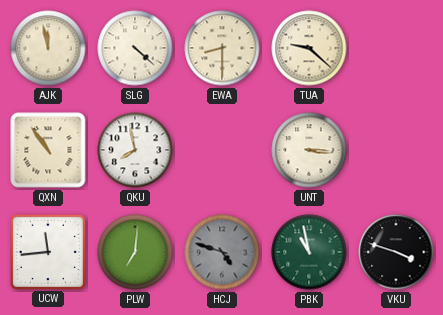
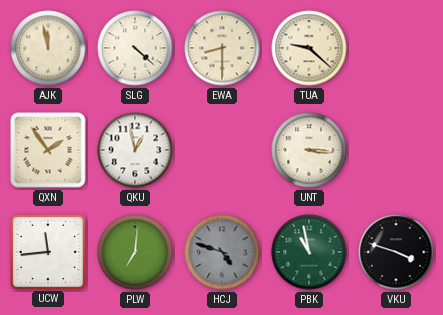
QXN: 10:54 -> 1:54 (48, 150)
QKU: 7:58 -> 12:58 (135, 150)
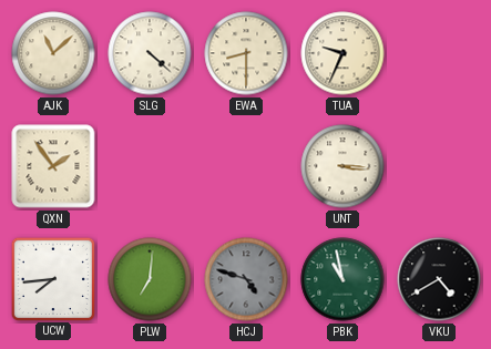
AJK: 11:58 -> 11:08 (53, 53)
TUA: 9:22 -> 9:34 (342, 53)
QKU: 12:58 -> none (135, 150)
UCW: 11:44 -> 7:44 (52, 278)
VKU: 3:48 -> 4:40 (439, 279)
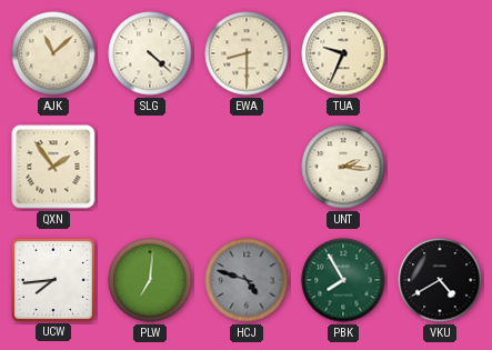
UNT: 3:16 -> 2:16 (343, 167)
PBK: 10:58 -> 7:55 (343, 280)
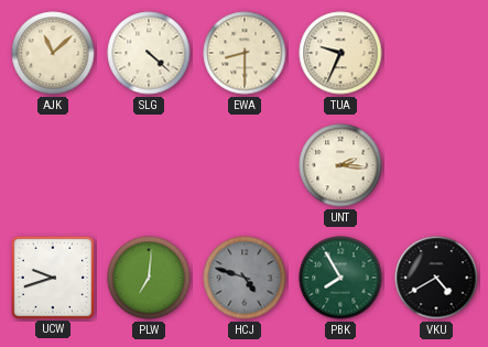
QXN: 1:54 -> none (53, 167)
UCW: 7:44 -> 9:42 (52, 276)
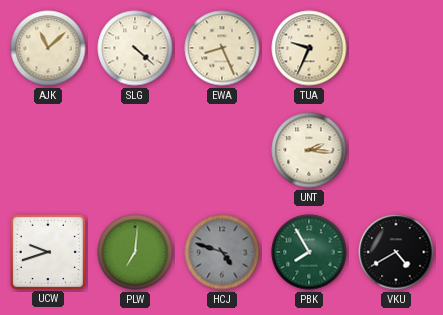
EWA: 8:30 -> 8:26 (222, 48)
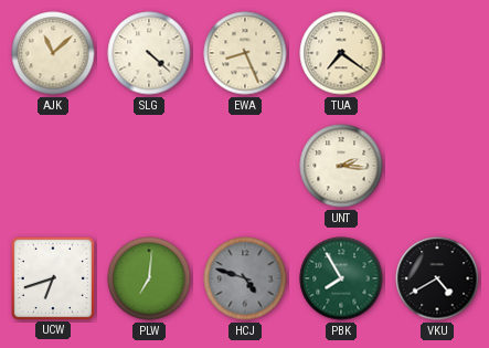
TUA: 9:34 -> 7:21 (341, 53)
UCW: 9:42 -> 6:42 (52, 277)
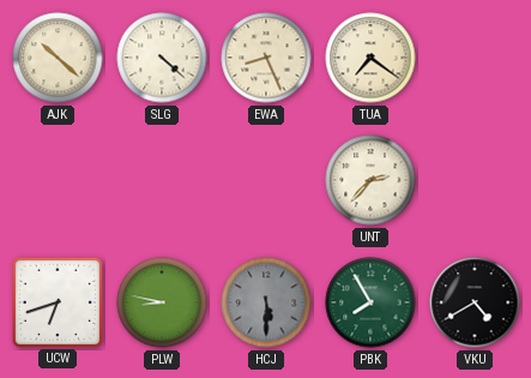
AJK: 11:08 -> 10:22 (58, 58)
UNT: 2:16 -> 2:37 (370, 180)
PLW: 7:01 -> 8:47 (162, 302)
HCJ: 4:48 -> 5:30 (266, 302)
